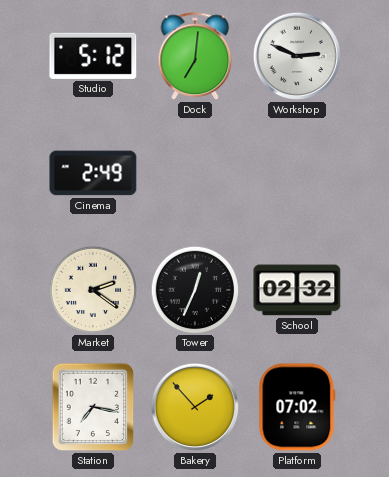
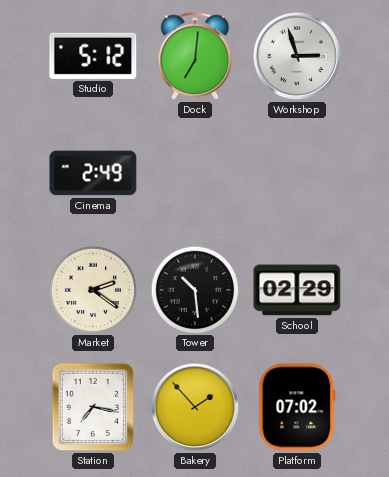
Workshop: 2:49 -> 2:57 (297, 56)
Tower: 12:34 -> 10:29 (194, 289)
School: 02:32 -> 02:29 (297, 290)
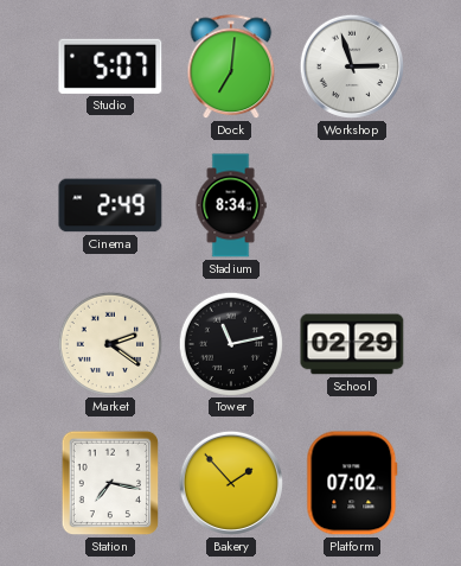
Studio: 5:12 -> 5:07 (110, 66)
Stadium: none -> 8:34 (231, 205)
Tower: 10:29 -> 11:13 (230, 343)
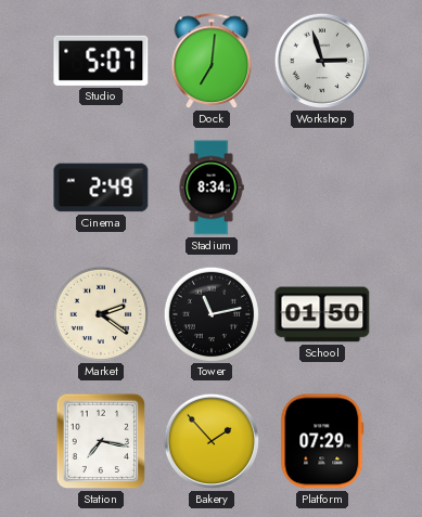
School: 02:29 -> 01:50 (322, 314)
Platform: 07:02 -> 07:29 (322, 441)
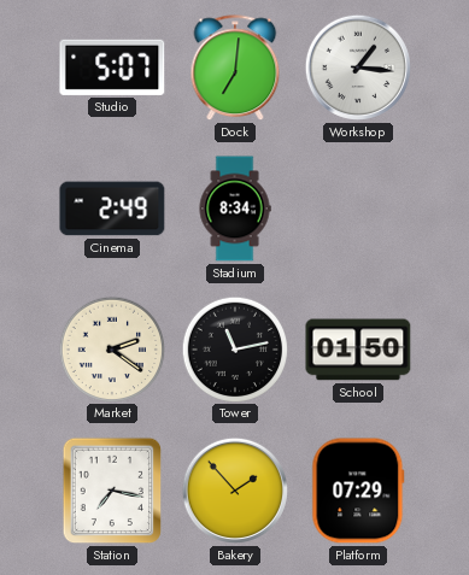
Workshop: 2:57 -> 1:16 (358, 68)
